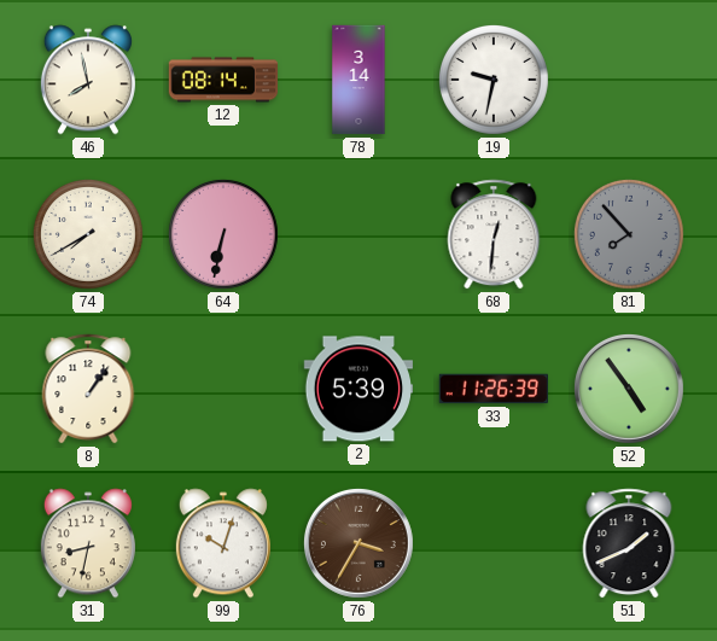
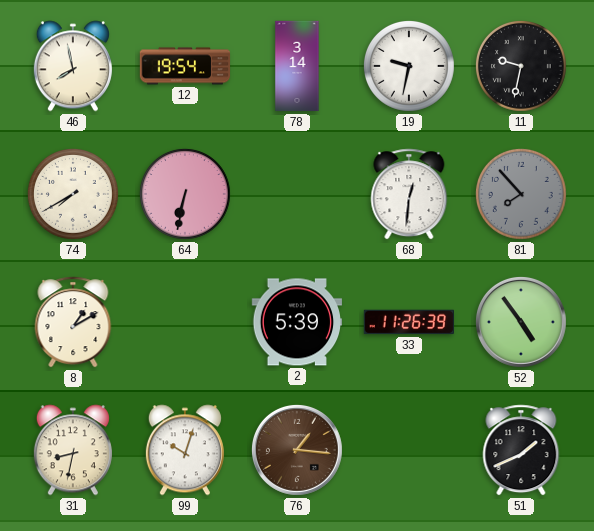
12: 08:14 -> 19:54 (185, 66)
11: none -> 9:32 (521, 66)
8: 1:06 -> 1:10 (73, 322)
76: 3:35 -> 1:16 (297, 450)
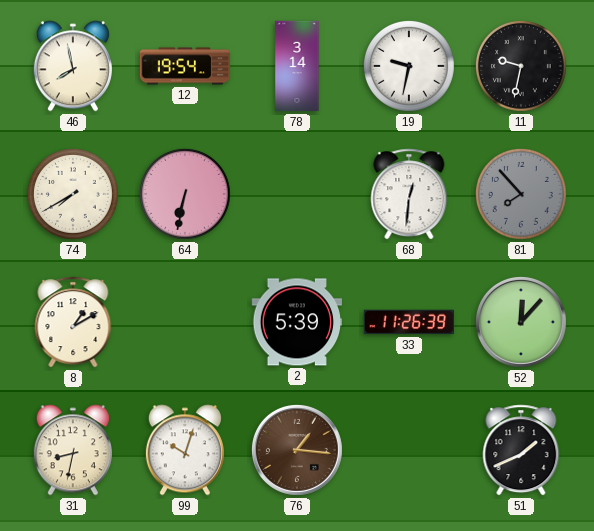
52: 4:54 -> 12:07 (521, 322)
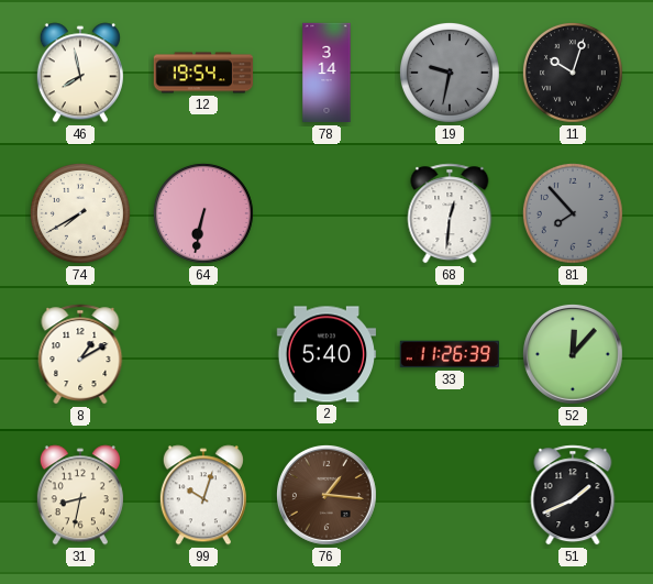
19 dial: white -> grey (450, 73)
11: 9:32 -> 10:03 (573, 73)
2: 5:39 -> 5:40 (326, 354)
